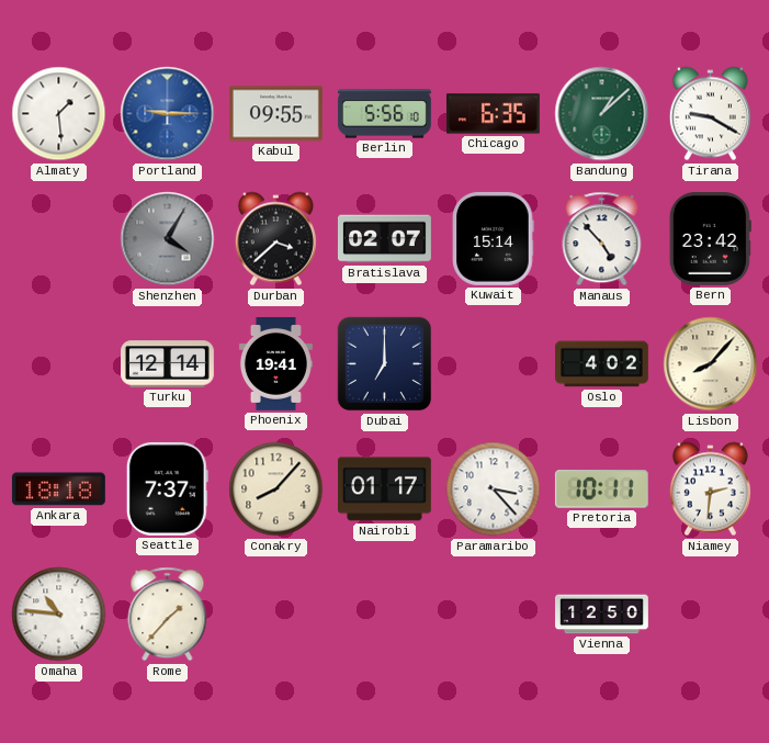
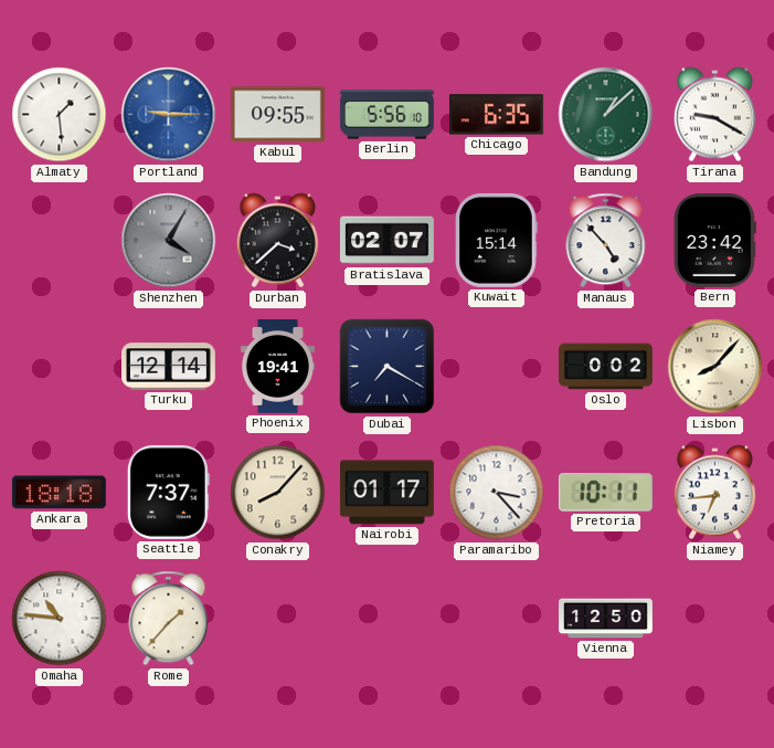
Dubai: 7:00 -> 7:20 (388, 367)
Oslo: 4:02 -> 0:02 (606, 367)
Niamey: 2:31 -> 6:44 (714, 493)
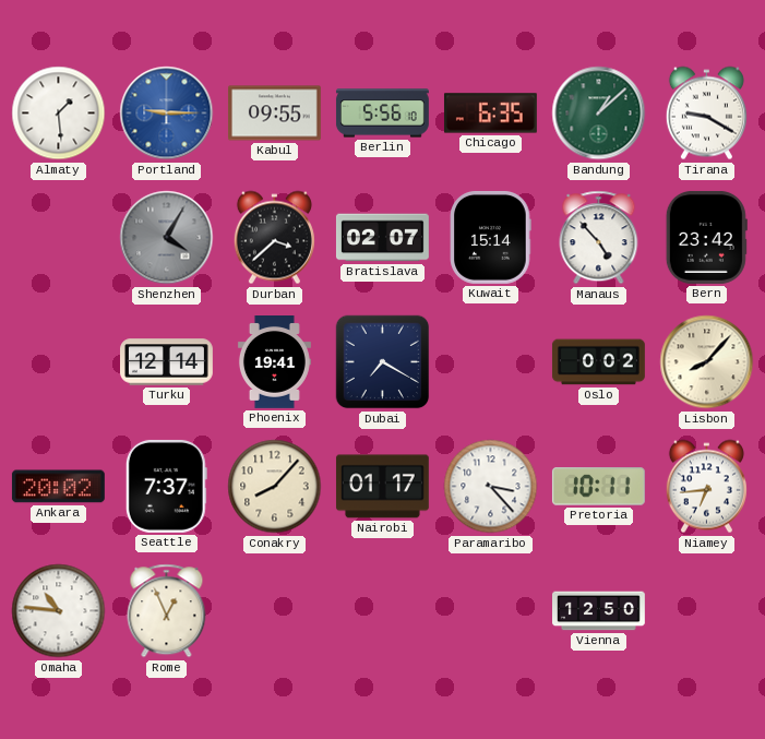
Ankara: 18:18 -> 20:02 (58, 487)
Rome: 1:37 -> 12:56 (167, 611)
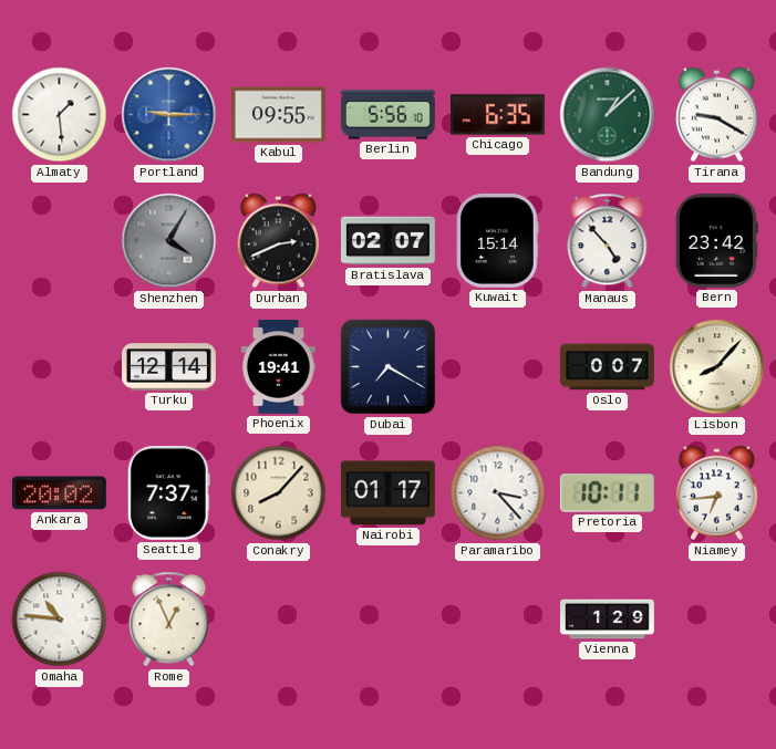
Durban: 3:38 -> 2:41 (278, 241)
Oslo: 0:02 -> 0:07 (608, 367)
Vienna: 12:50 -> 1:29 (608, 620)
